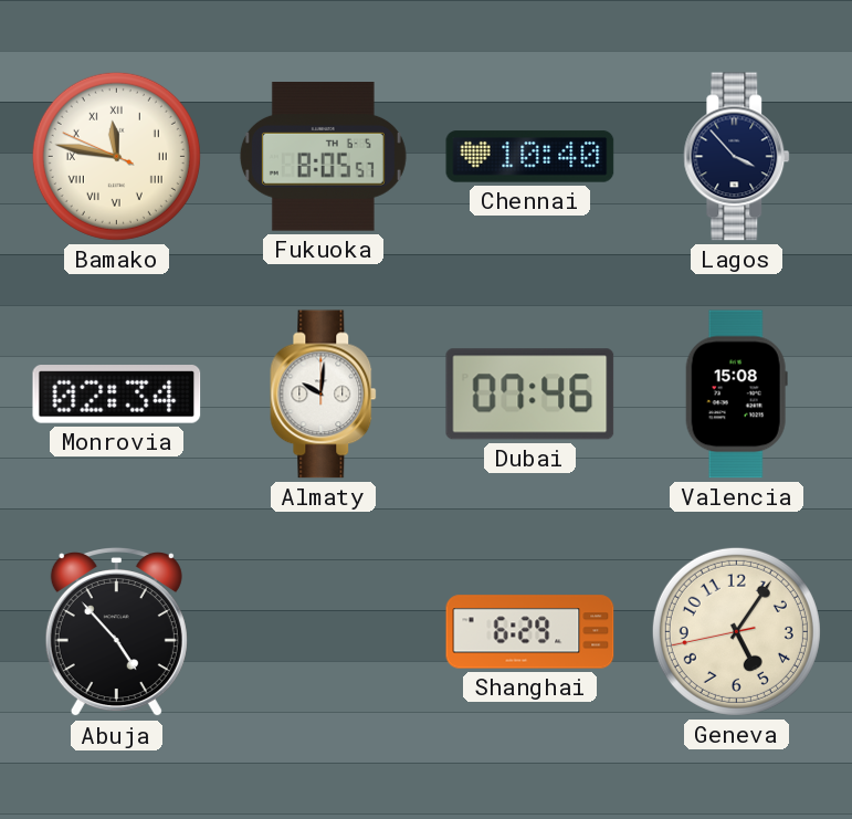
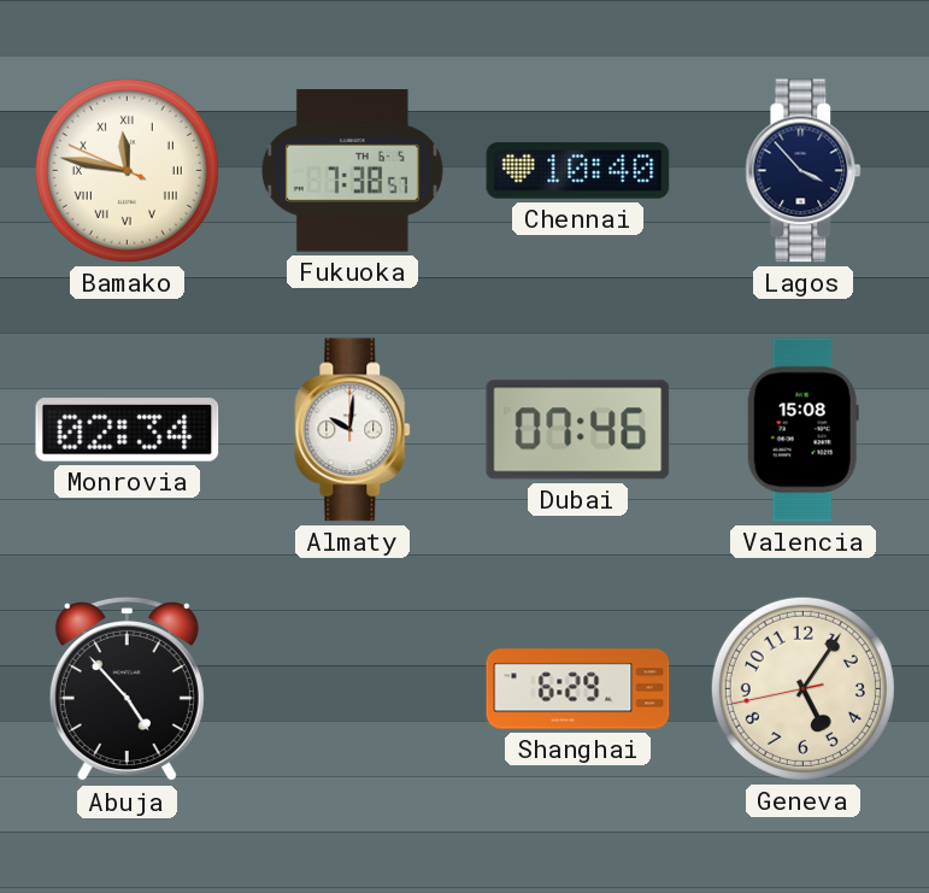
Fukuoka: 8:05 -> 7:38 (352, 171)
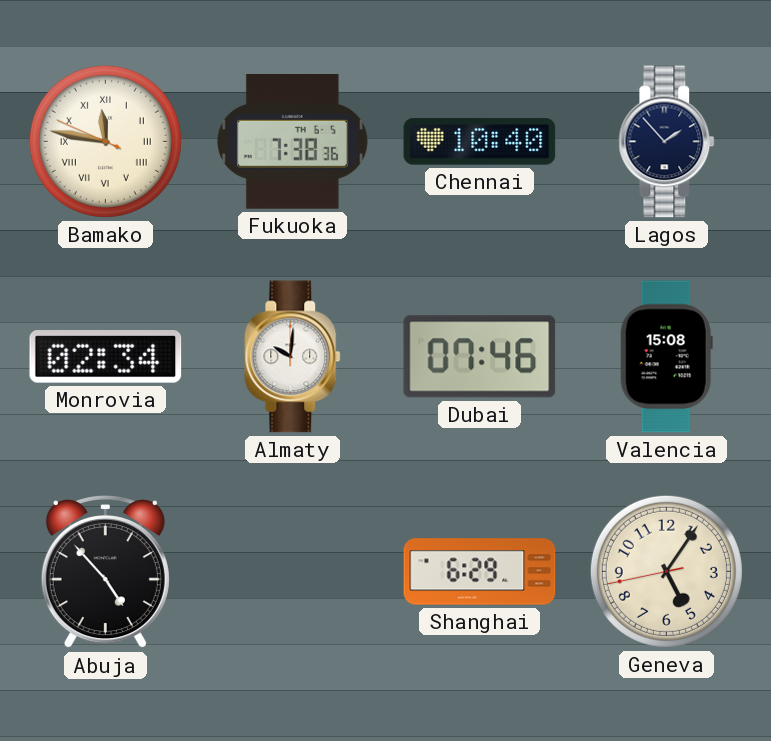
Fukuoka: 7:38:57 -> 7:38:36 (292, 142)
Lagos: 3:53 -> 1:53 (667, 142)
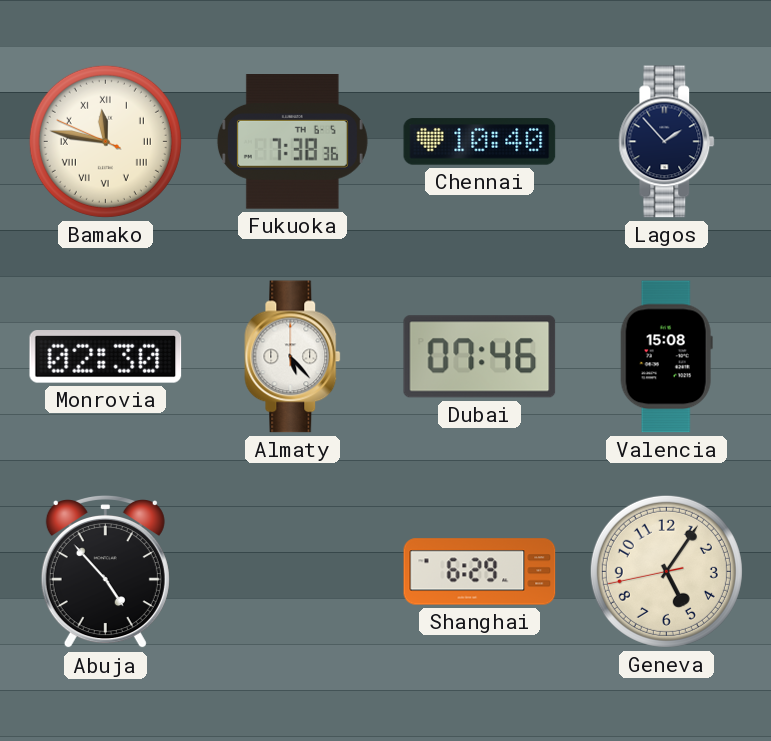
Monrovia: 02:34 -> 02:30 (106, 357)
Almaty: 10:01 -> 5:23 (293, 357)
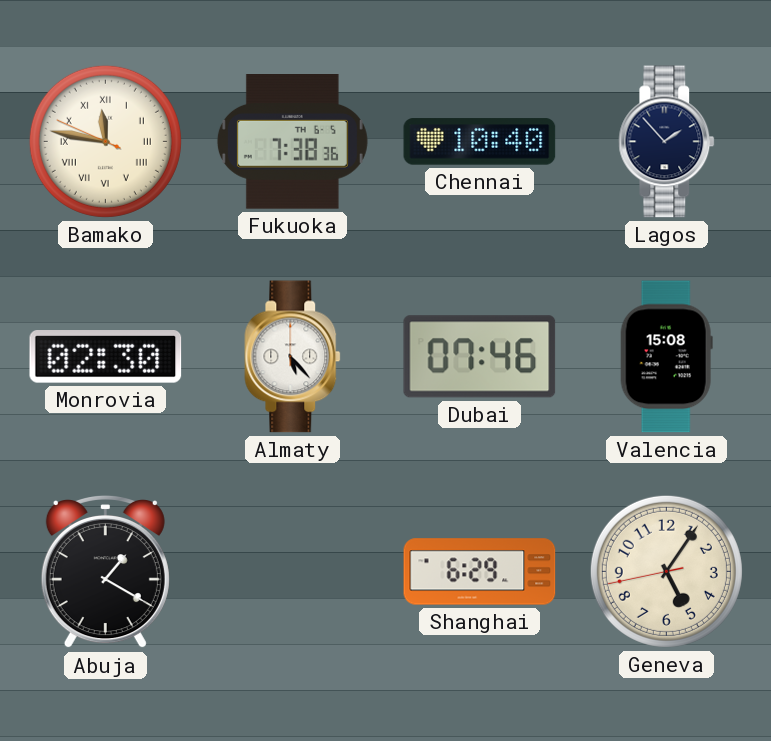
Abuja: 4:53 -> 1:20 (105, 572)
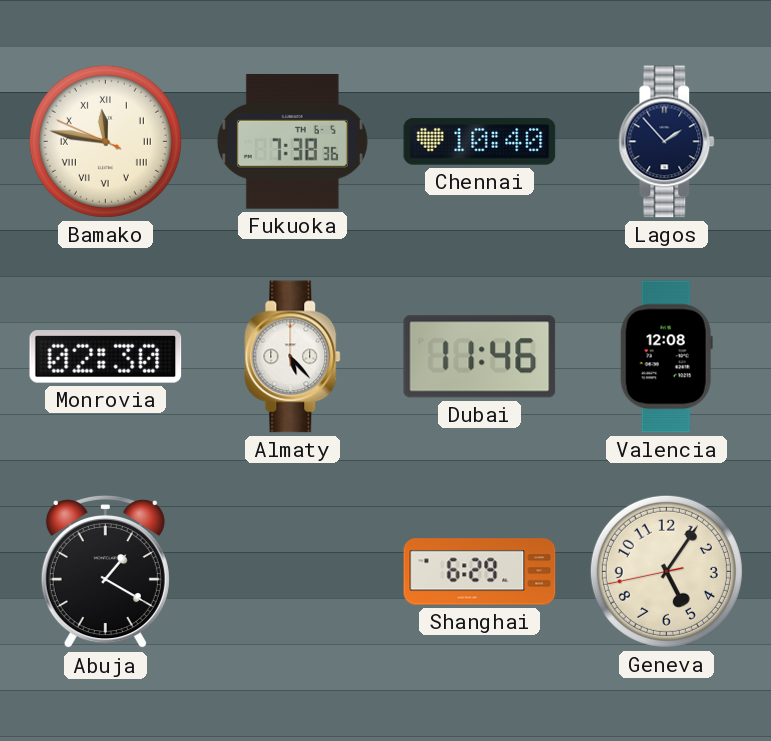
Dubai: 07:46 -> 11:46 (480, 357)
Valencia: 15:08 -> 12:08 (666, 357)
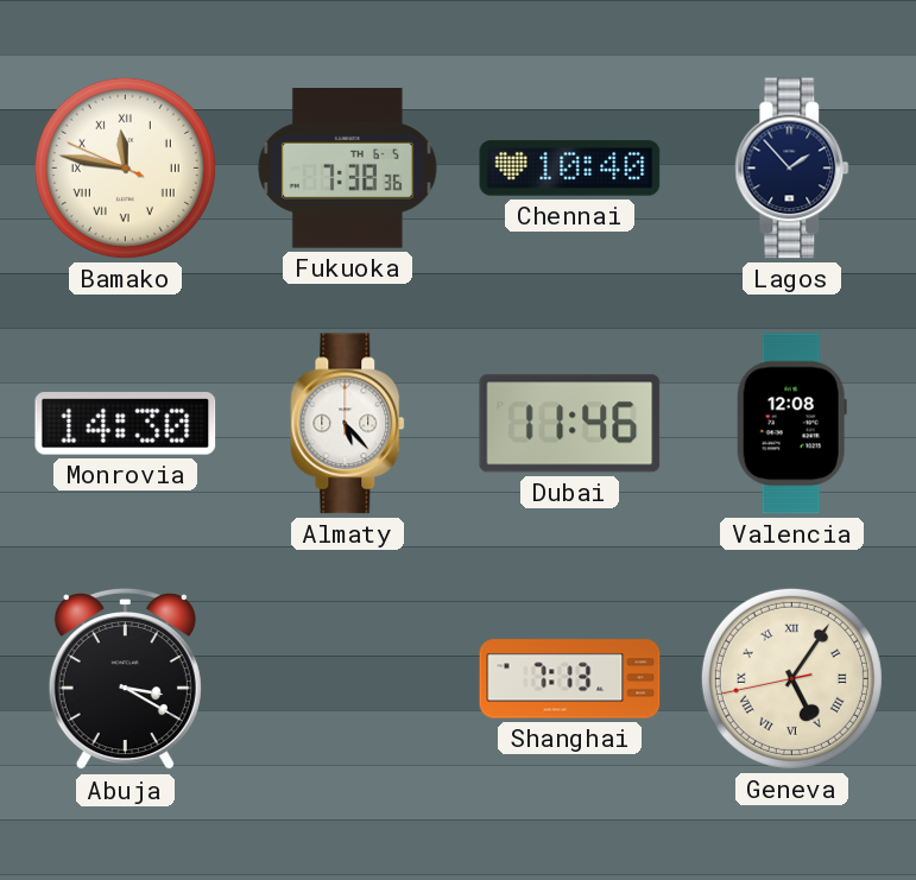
Monrovia: 02:30 -> 14:30 (126, 424)
Abuja: 1:20 -> 3:20 (125, 679)
Shanghai: 6:29 -> 7:13 (570, 679)
Geneva numerals: Arabic -> Roman (791, 678)
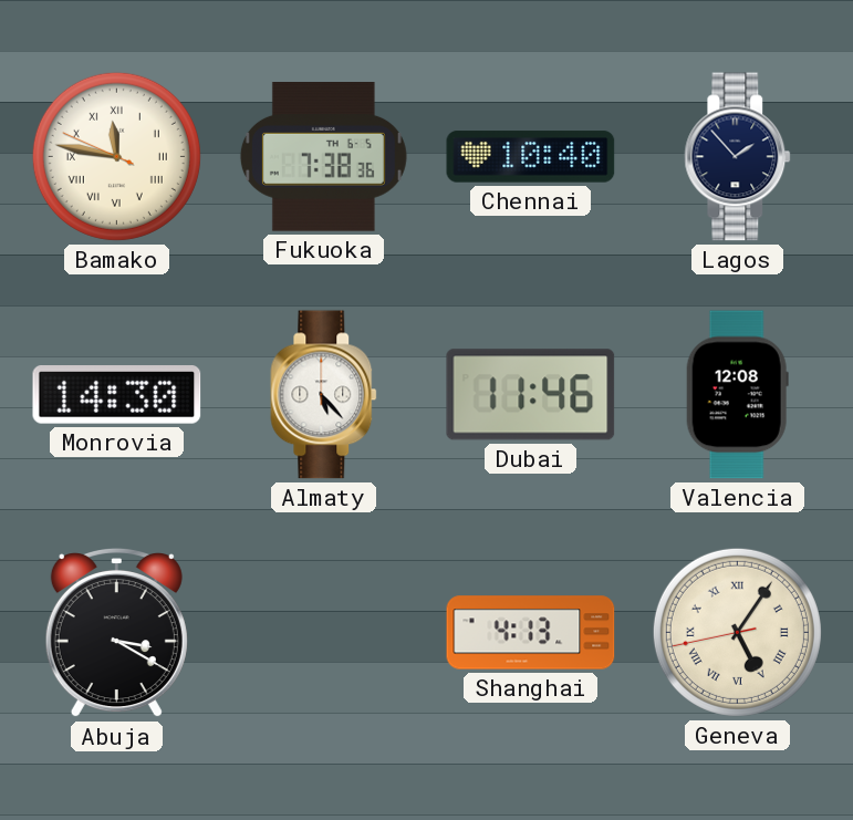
Shanghai: 7:13 -> 4:13 (531, 633)
